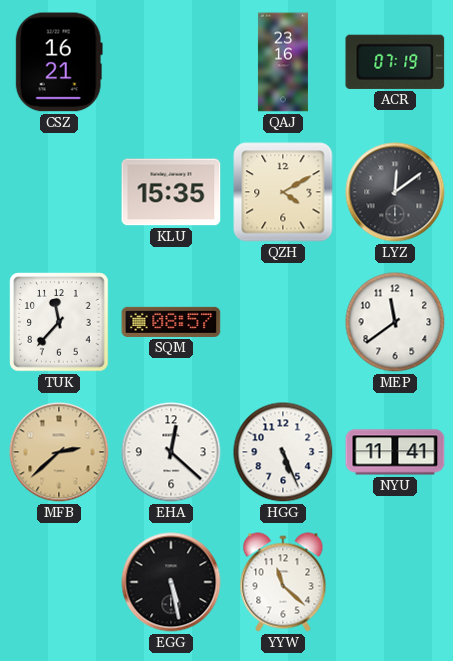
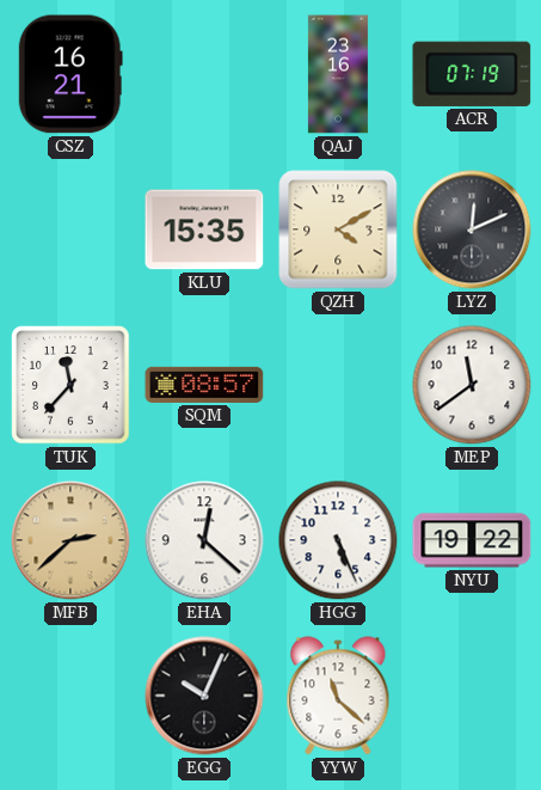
LYZ: 12:09 -> 12:11 (472, 229)
NYU: 11:41 -> 19:22 (472, 540)
EGG: 5:28 -> 10:04 (204, 696)
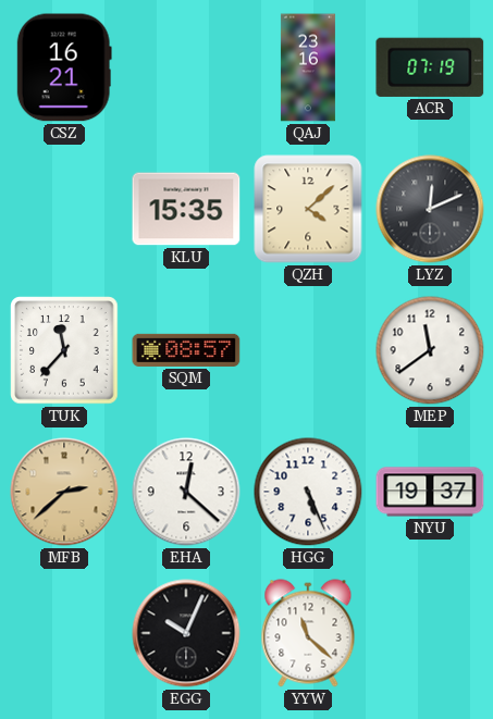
QZH: 4:10 -> 4:08 (308, 209)
NYU: 19:22 -> 19:37 (430, 492)
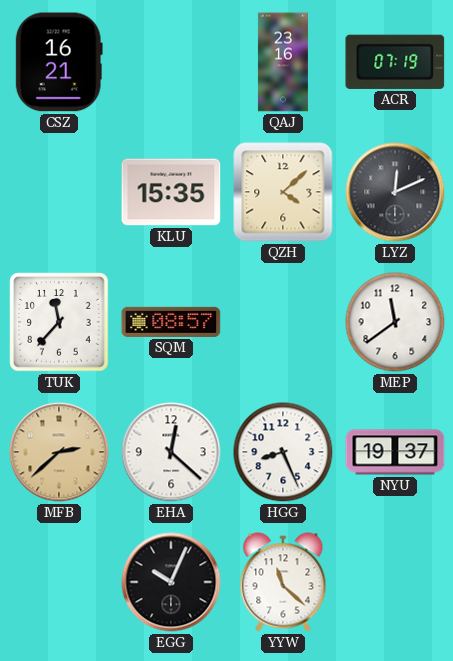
HGG: 5:26 -> 8:26 (283, 452)
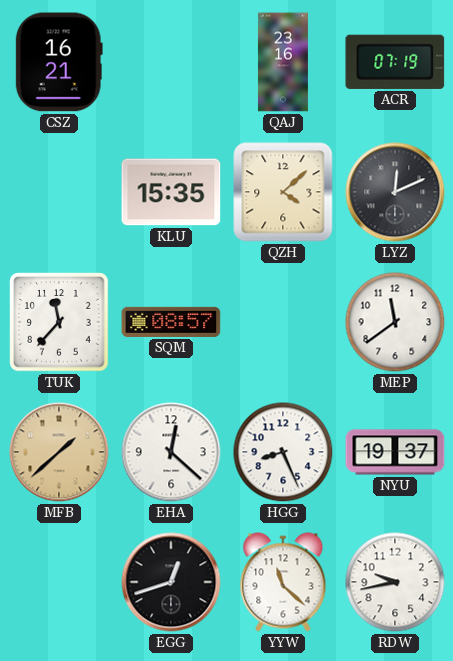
MFB: 2:38 -> 1:38 (59, 452)
EGG: 10:04 -> 12:42 (171, 582)
RDW: none -> 9:43 (395, 582)
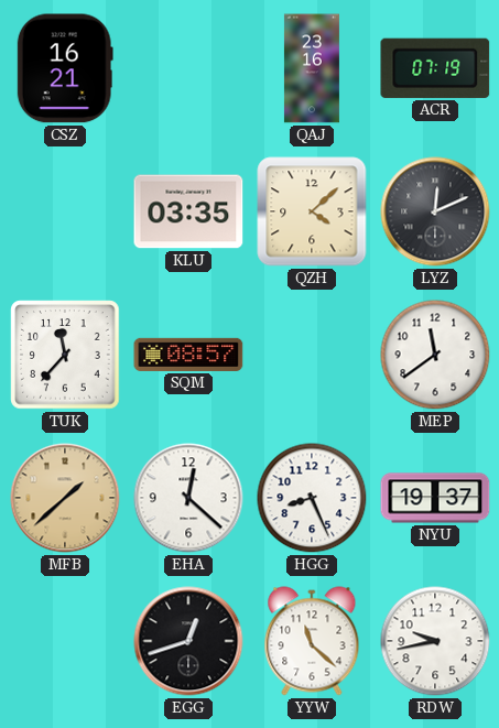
KLU: 15:35 -> 03:35 (188, 211)
